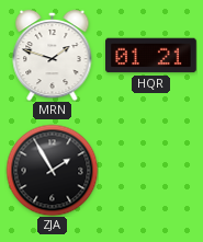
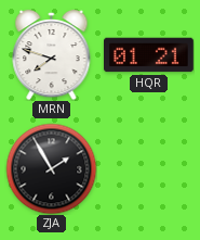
MRN: 1:48 -> 7:48 (52, 54)
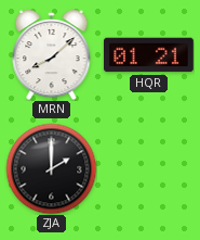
MRN: 7:48 -> 8:08 (52, 54)
ZJA: 1:55 -> 2:00 (51, 168)
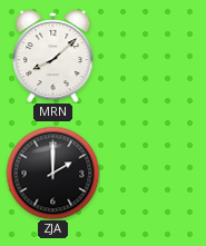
HQR: 01:21 -> none (149, 55)
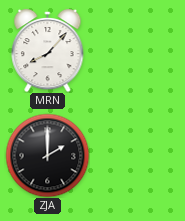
MRN: 8:08 -> 8:07 (48, 50)
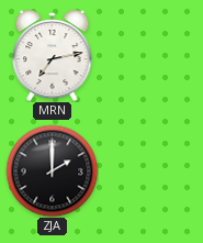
MRN: 8:07 -> 7:13 (53, 55)
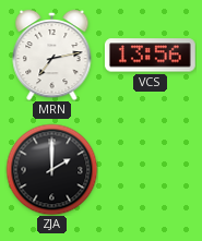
VCS: none -> 13:56 (151, 56)
